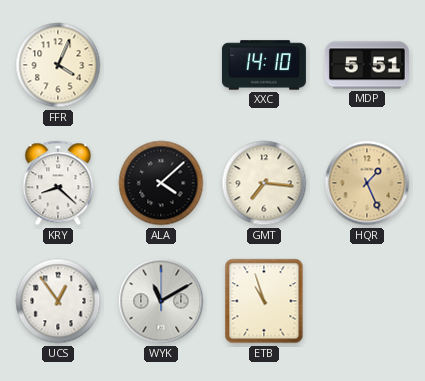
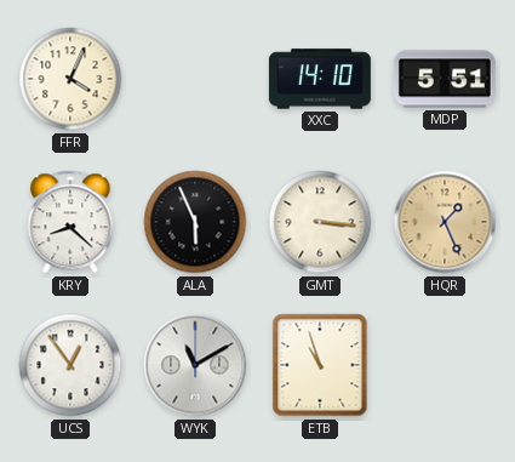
ALA: 4:08 -> 5:56 (195, 222)
GMT: 7:16 -> 3:16 (320, 222)
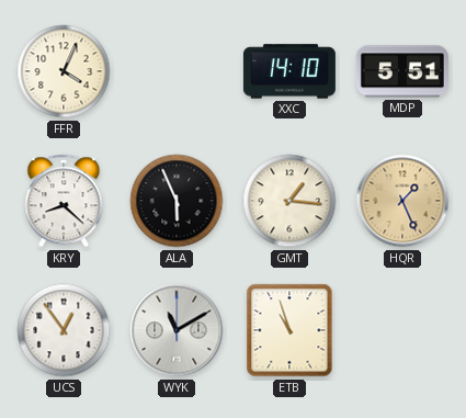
GMT: 3:16 -> 1:16 (289, 201)
